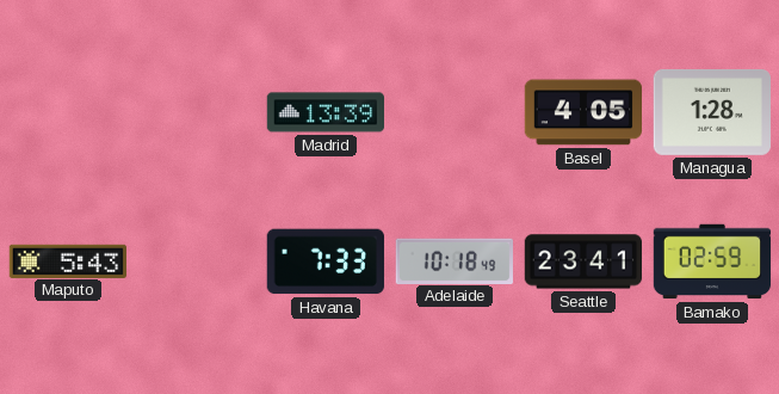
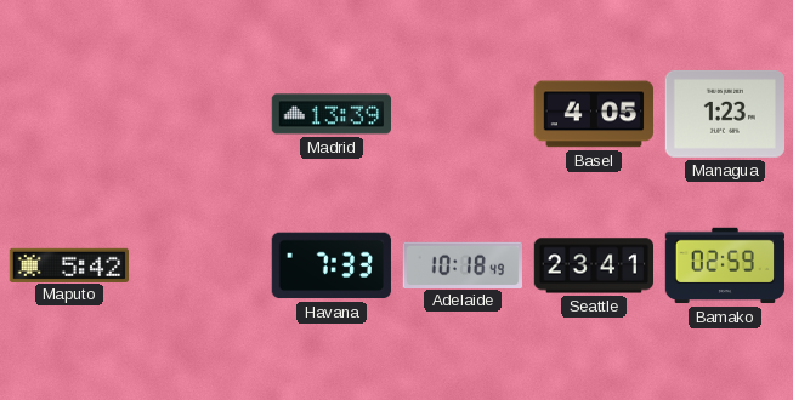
Managua: 1:28 -> 1:23 (724, 114)
Maputo: 5:43 -> 5:42 (68, 264)
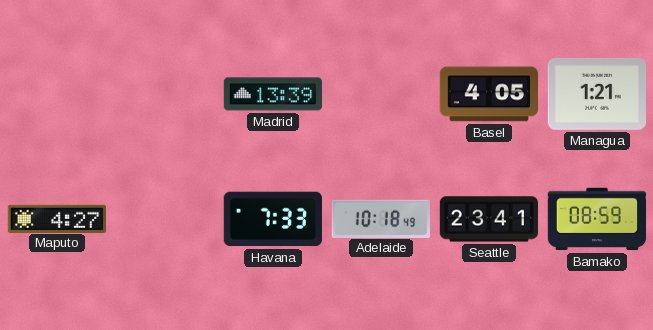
Managua: 1:23 -> 1:21 (596, 94)
Maputo: 5:42 -> 4:27 (56, 218)
Bamako: 02:59 -> 08:59 (597, 219)
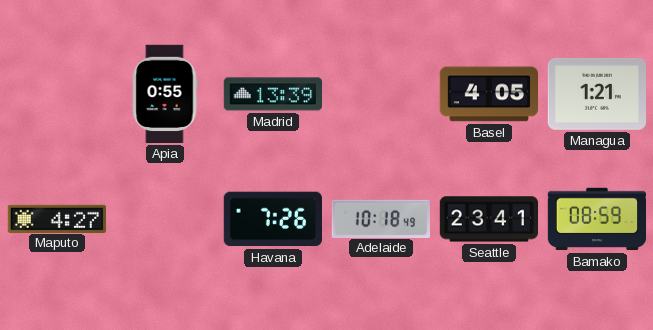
Apia: none -> 0:55 (165, 94)
Havana: 7:33 -> 7:26 (273, 219)
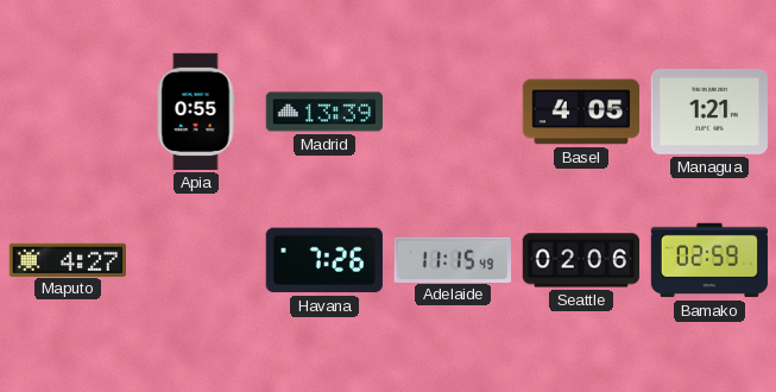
Adelaide: 10:18 -> 11:15 (452, 259)
Seattle: 23:41 -> 02:06 (580, 260)
Bamako: 08:59 -> 02:59 (709, 260)
